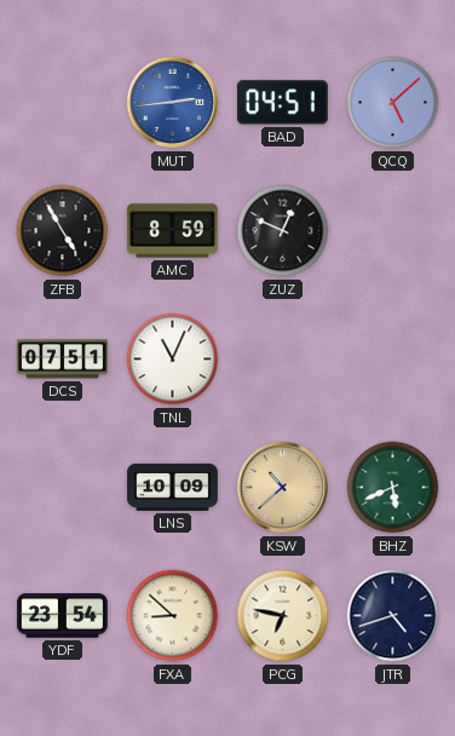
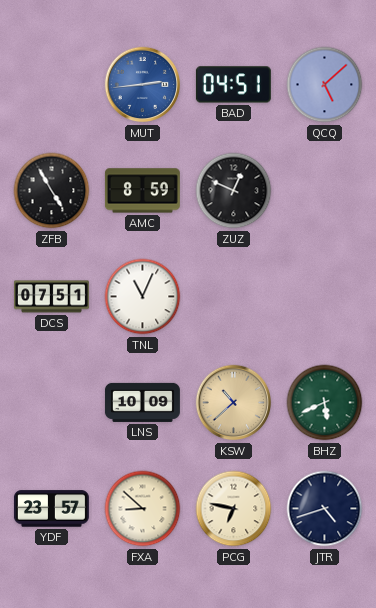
YDF: 23:54 -> 23:57 (51, 509)
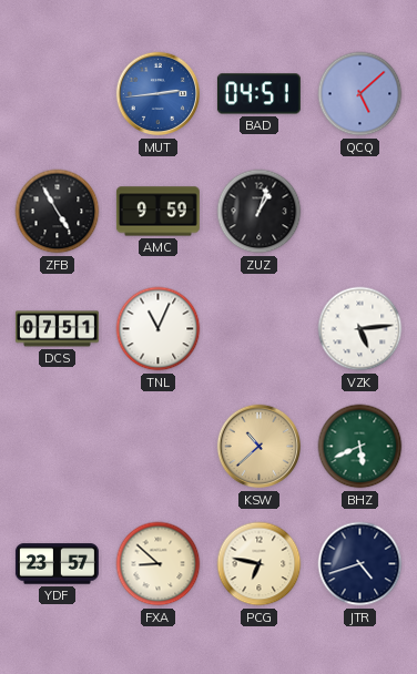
AMC: 8:59 -> 9:59 (157, 212)
ZUZ: 12:49 -> 1:03 (260, 212)
VZK: none -> 5:14 (360, 329)
LNS: 10:09 -> none (142, 402)
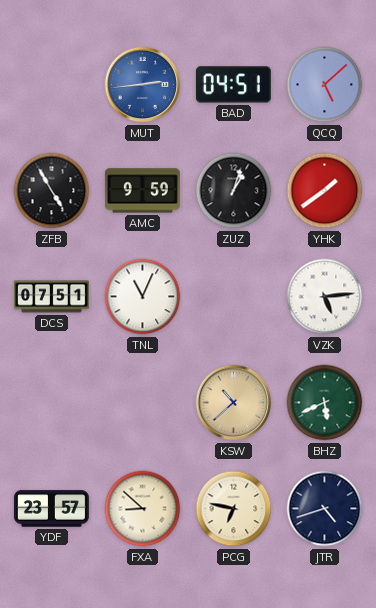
YHK: none -> 1:39 (325, 191)
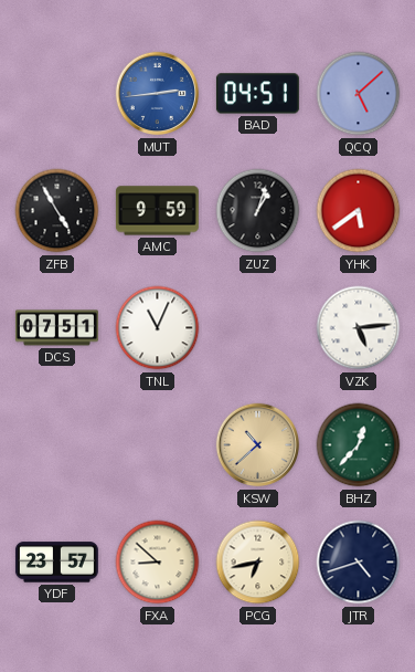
YHK: 1:39 -> 5:39 (359, 211)
BHZ: 5:41 -> 12:37 (359, 445)
PCG: 6:47 -> 6:43 (258, 563)
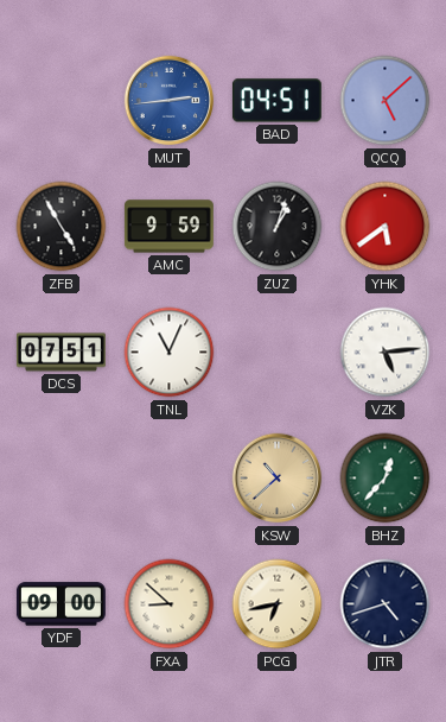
YDF: 23:57 -> 09:00 (60, 604)
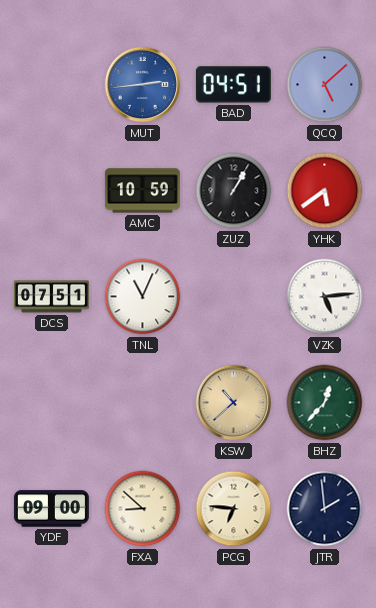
ZFB: 4:55 -> none (62, 227)
AMC: 9:59 -> 10:59 (142, 191)
ZUZ: 1:03 -> 1:05 (234, 191)
PCG: 6:43 -> 6:46 (234, 509)
JTR: 4:42 -> 1:59 (325, 509)
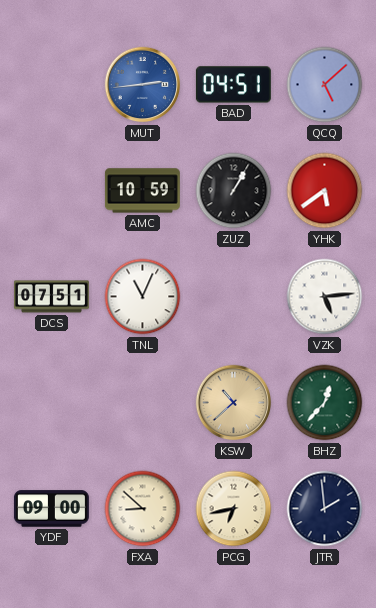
PCG: 6:46 -> 6:43 (234, 509)
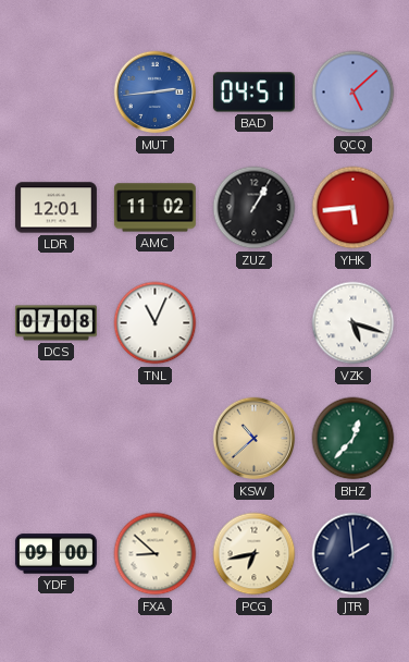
LDR: none -> 12:01 (55, 208)
AMC: 10:59 -> 11:02 (154, 208)
YHK: 5:39 -> 5:44 (354, 208)
DCS: 07:51 -> 07:08 (55, 323)
VZK: 5:14 -> 5:18 (354, 323)
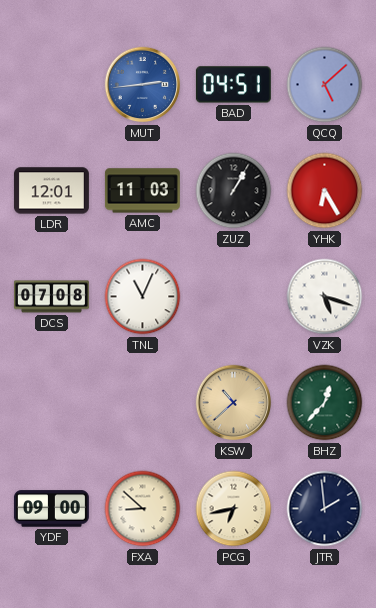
AMC: 11:02 -> 11:03 (142, 191)
YHK: 5:44 -> 6:25 (325, 191)
